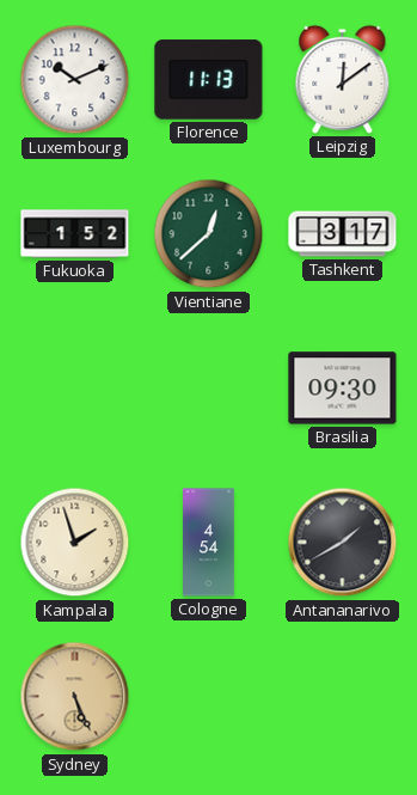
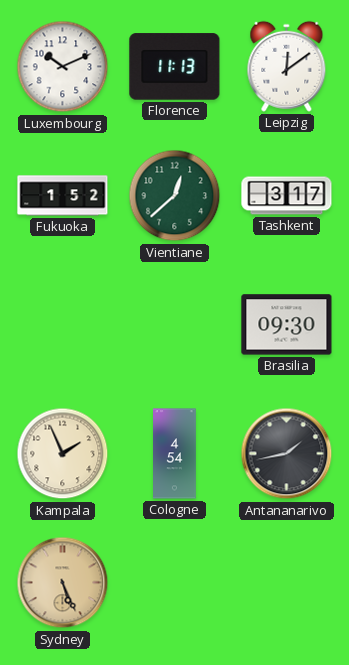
Kampala: 1:57 -> 1:56 (63, 454)
Antananarivo: 1:40 -> 1:43 (287, 454)
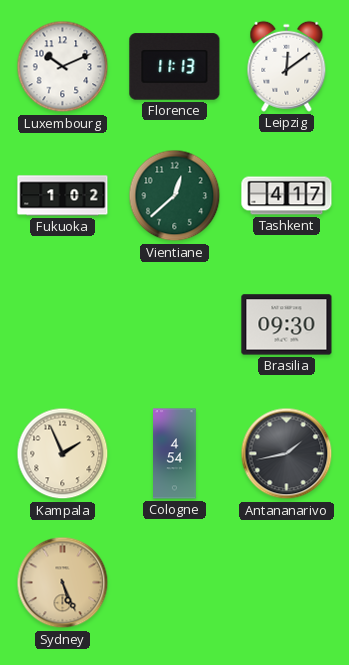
Fukuoka: 1:52 -> 1:02 (63, 196)
Tashkent: 3:17 -> 4:17 (287, 196)
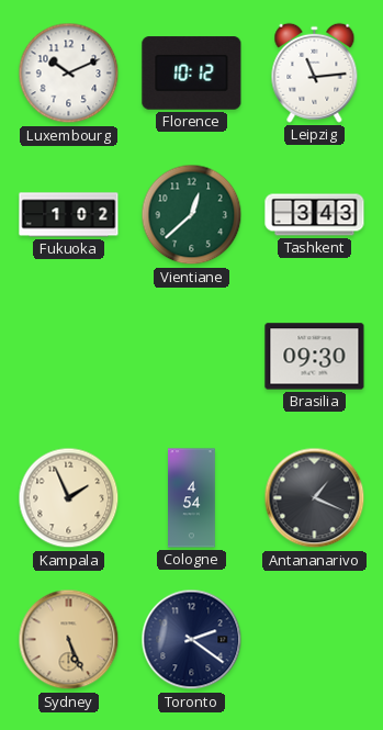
Florence: 11:13 -> 10:12 (192, 74)
Leipzig: 12:09 -> 11:14 (315, 72)
Tashkent: 4:17 -> 3:43 (315, 215)
Antananarivo: 1:43 -> 1:19 (315, 498)
Toronto: none -> 2:21 (192, 640)
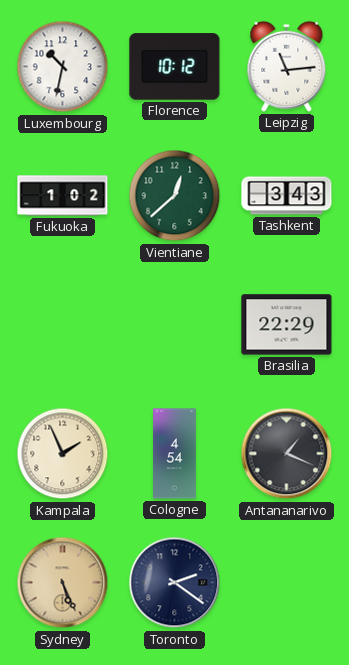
Luxembourg: 10:11 -> 10:32 (63, 67)
Brasilia: 09:30 -> 22:29 (287, 325)
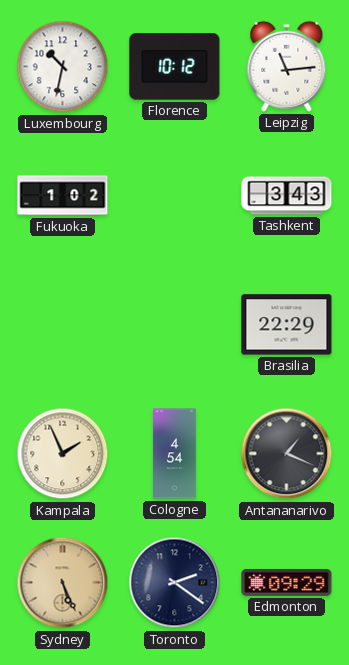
Vientiane: 12:38 -> none (175, 196)
Edmonton: none -> 09:29 (287, 582)
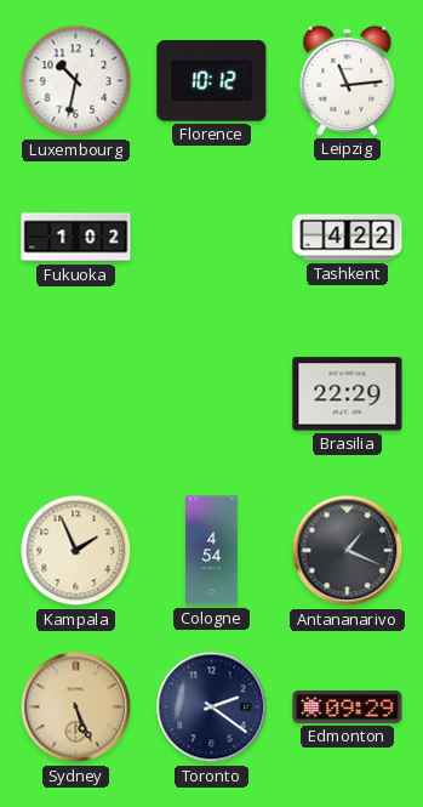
Tashkent: 3:43 -> 4:22 (348, 238)
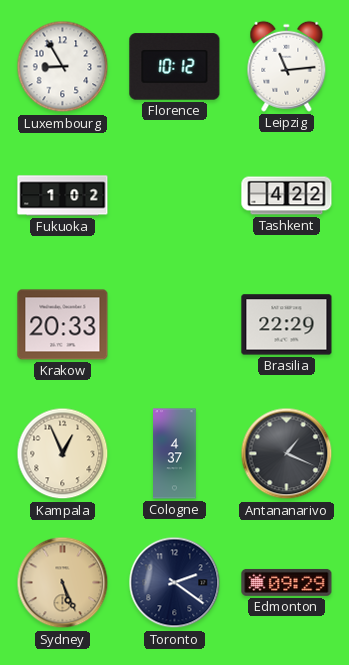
Luxembourg: 10:32 -> 8:55 (63, 67)
Krakow: none -> 20:33 (63, 325)
Kampala: 1:56 -> 12:56 (63, 454)
Cologne: 4:54 -> 4:37 (175, 454)
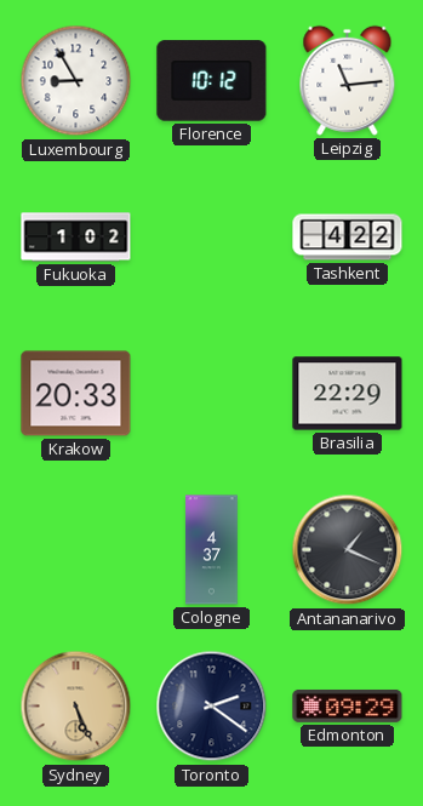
Kampala: 12:56 -> none (63, 454)
